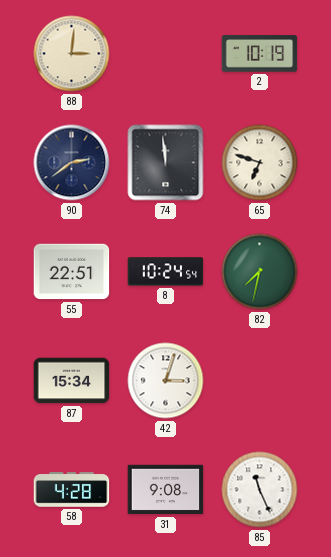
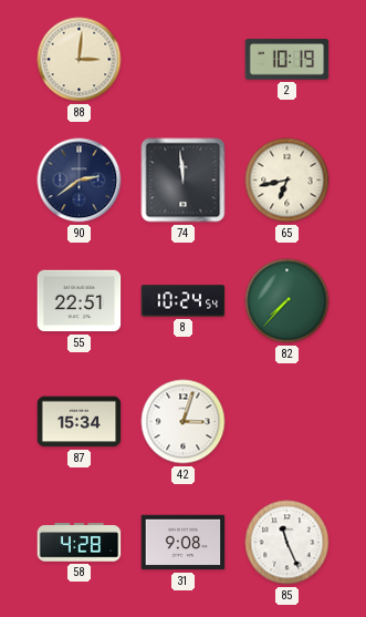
65: 6:48 -> 6:43 (287, 181)
82: 7:32 -> 7:37 (287, 301)
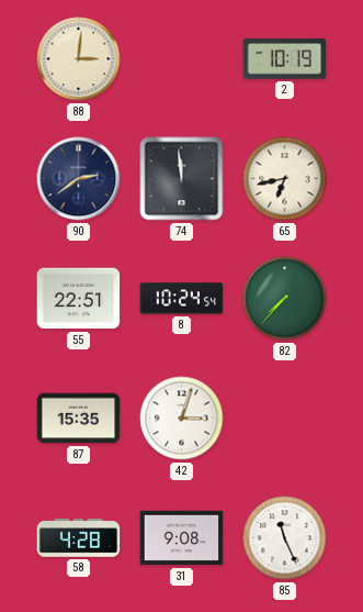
87: 15:34 -> 15:35 (79, 419)
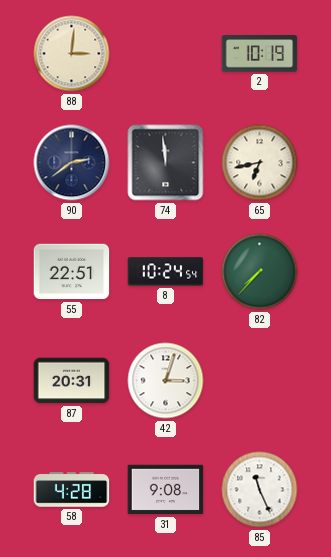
87: 15:35 -> 20:31 (72, 381)
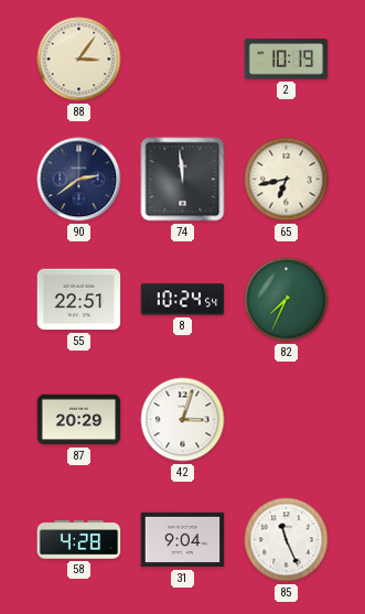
88: 3:01 -> 3:06 (79, 60)
82: 7:37 -> 7:34 (287, 300)
87: 20:31 -> 20:29 (79, 420)
31: 9:08 -> 9:04 (183, 540)
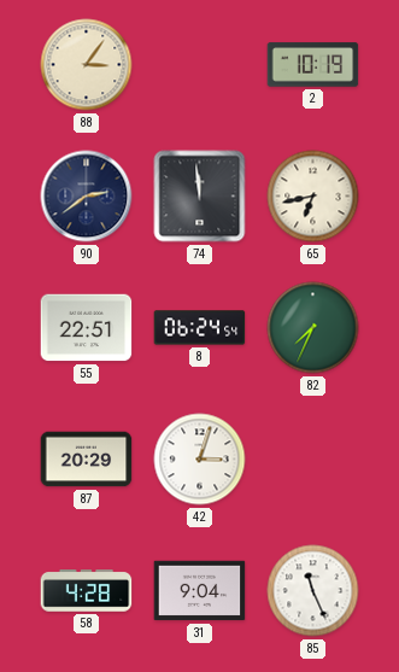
8: 10:24 -> 06:24 (200, 328)
